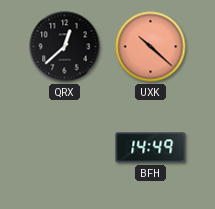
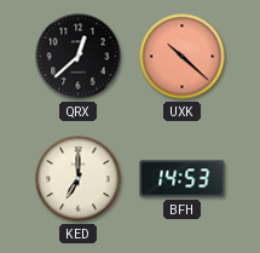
KED: none -> 7:00 (79, 179)
BFH: 14:49 -> 14:53 (183, 179)
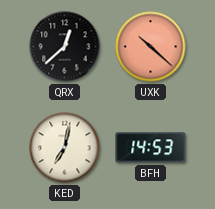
KED: 7:00 -> 7:02 (65, 148)
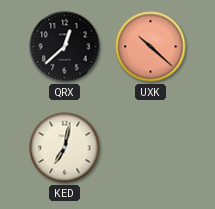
BFH: 14:53 -> none (151, 148)
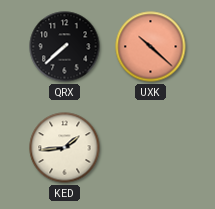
QRX: 12:38 -> 7:38 (65, 47)
KED: 7:02 -> 1:44 (65, 148)
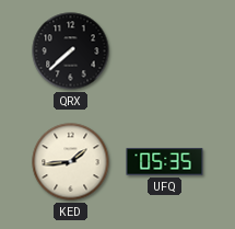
UXK: 10:22 -> none (151, 47)
UFQ: none -> 05:35 (165, 162)
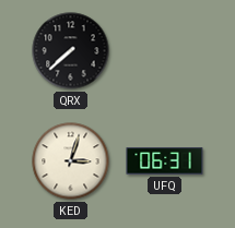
KED: 1:44 -> 3:03 (71, 161)
UFQ: 05:35 -> 06:31 (165, 161)
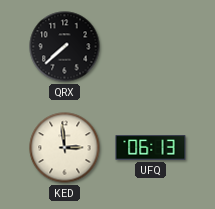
KED: 3:03 -> 2:59 (65, 148)
UFQ: 06:31 -> 06:13 (151, 148)
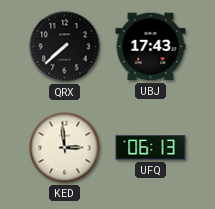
UBJ: none -> 17:43 (151, 47)
